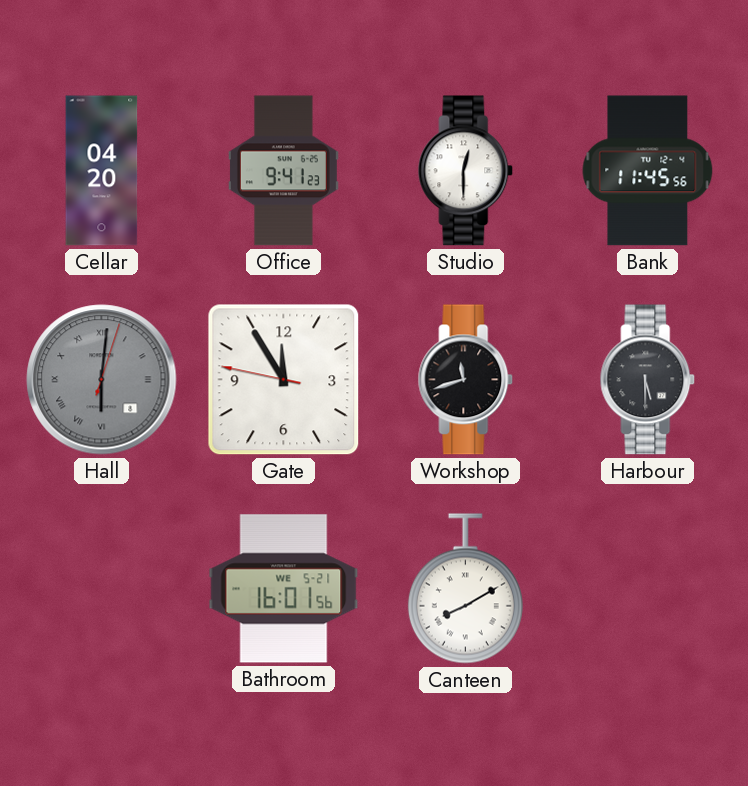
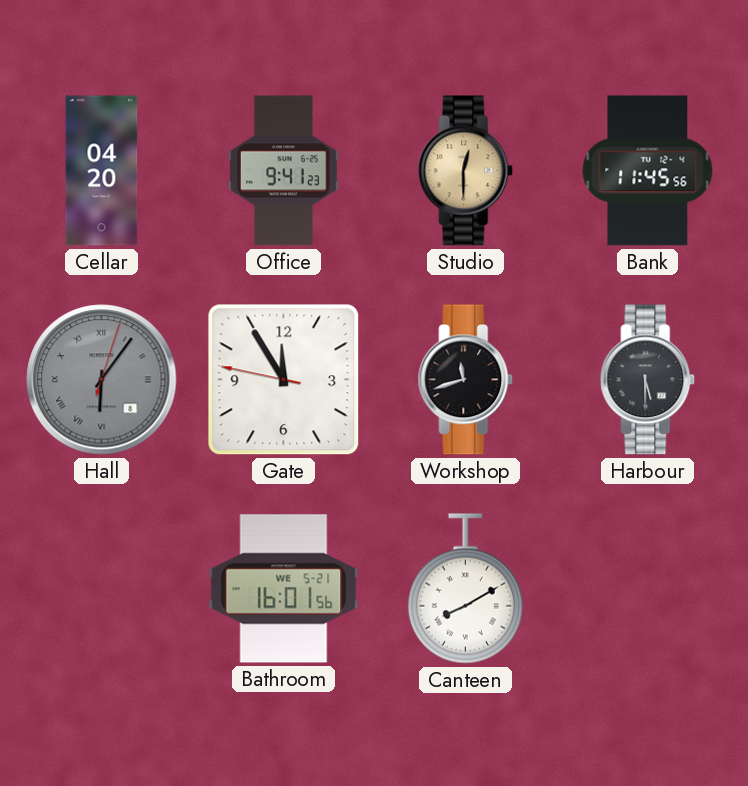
Studio dial: white -> champagne (466, 171)
Hall: 6:01 -> 6:06 (102, 380)
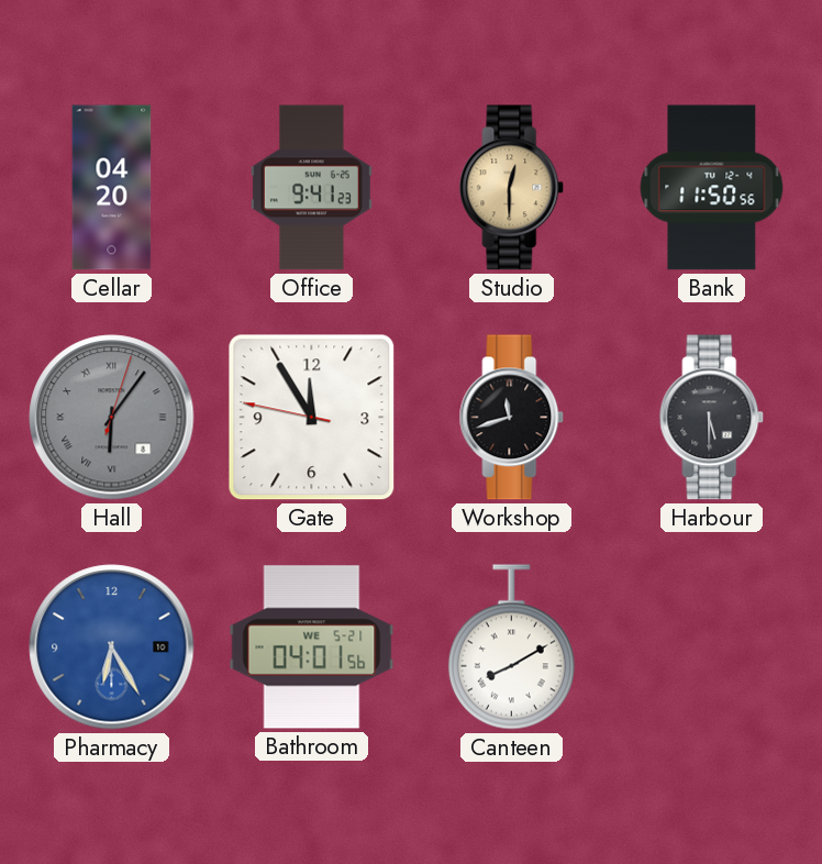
Bank: 11:45 -> 11:50 (712, 188)
Pharmacy: none -> 6:25 (112, 647)
Bathroom: 16:01 -> 04:01 (312, 647)
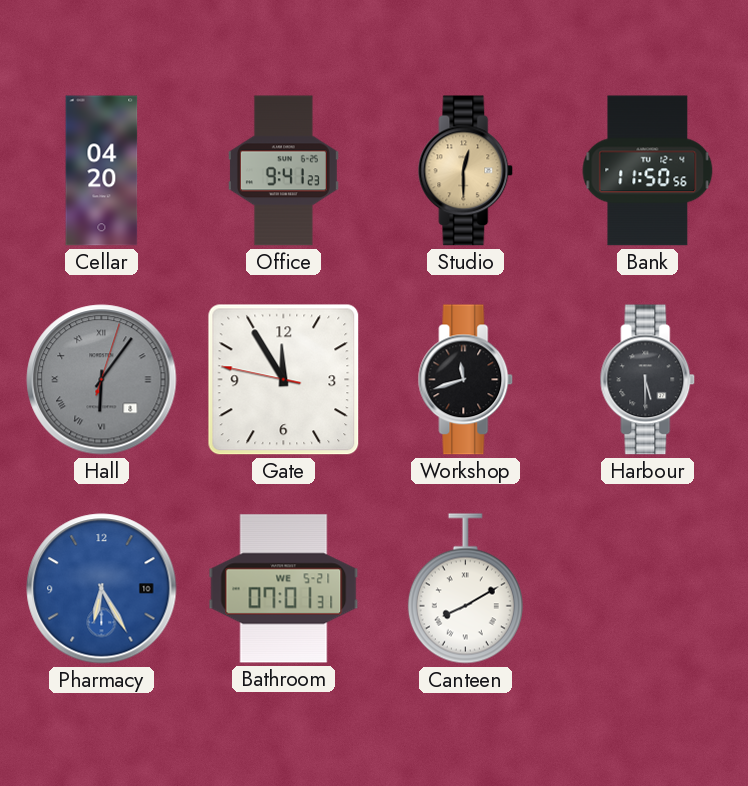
Bathroom: 04:01 -> 07:01 (284, 589)
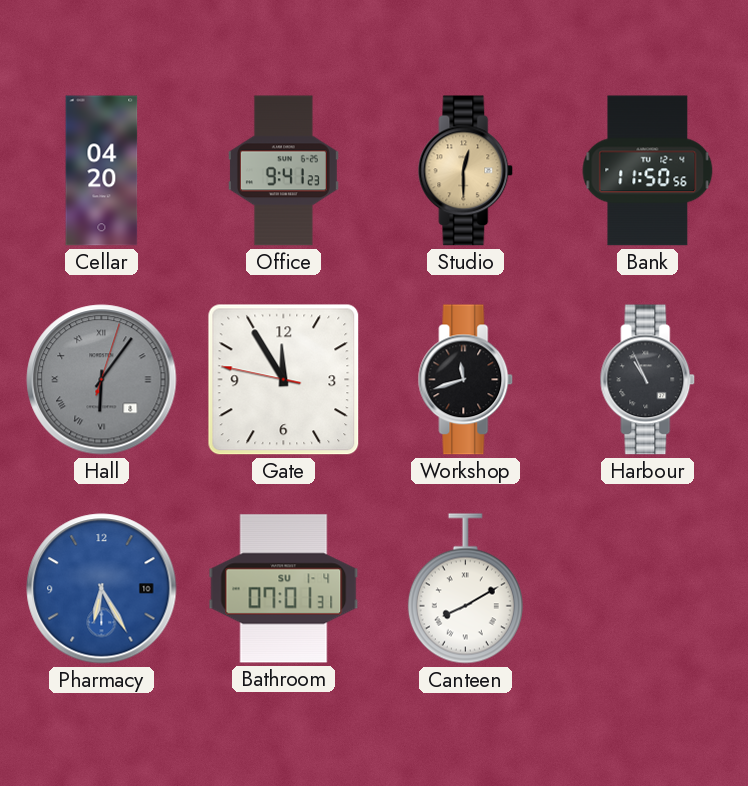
Harbour: 5:30 -> 10:56 (648, 380)
Bathroom date: WE 5-21 -> SU 1-4 (284, 589)
